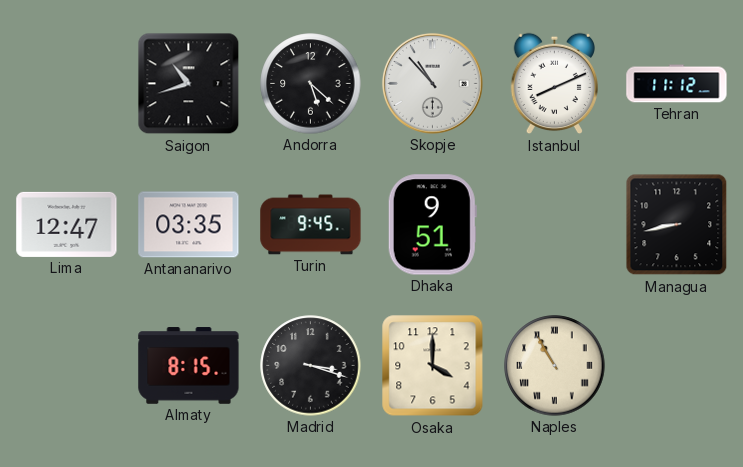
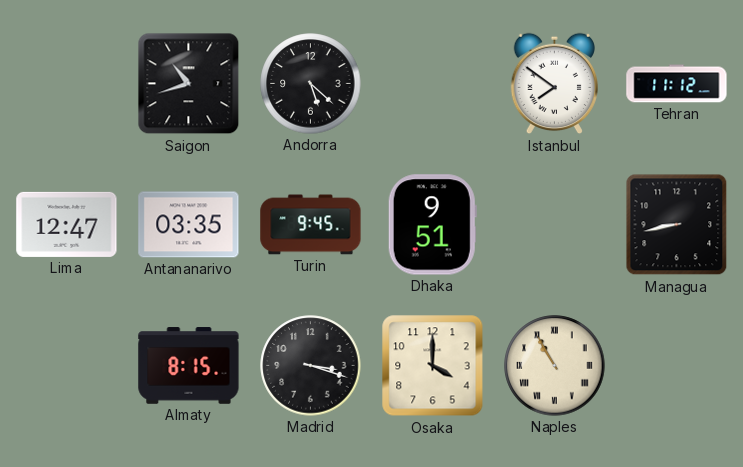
Skopje: 10:53 -> none (432, 83)
Istanbul: 8:11 -> 7:51 (554, 84)
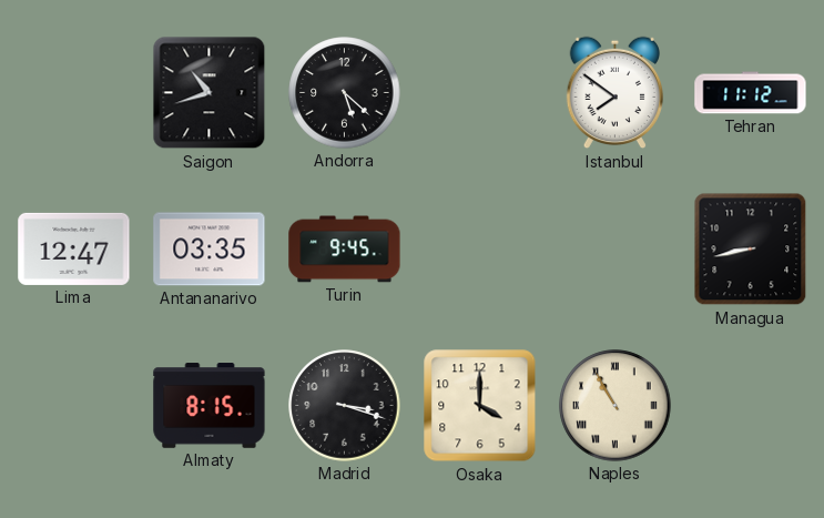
Dhaka: 9:51 -> none (432, 225)
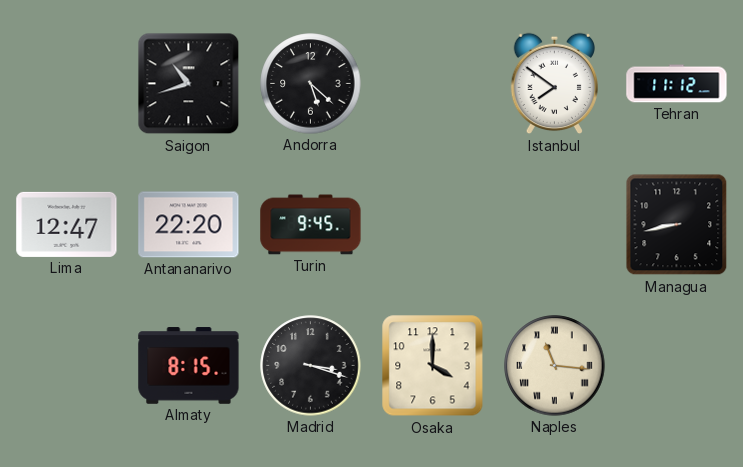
Antananarivo: 03:35 -> 22:20 (189, 225)
Naples: 10:55 -> 11:16 (555, 366)
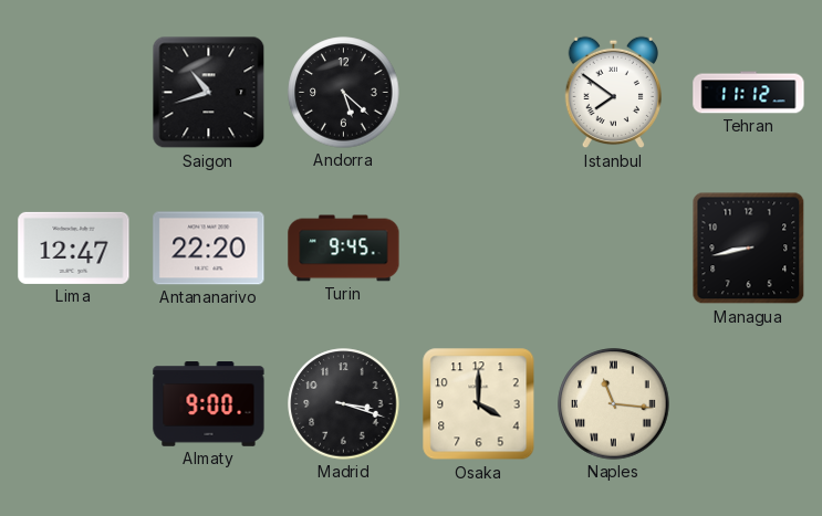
Almaty: 8:15 -> 9:00 (209, 404)
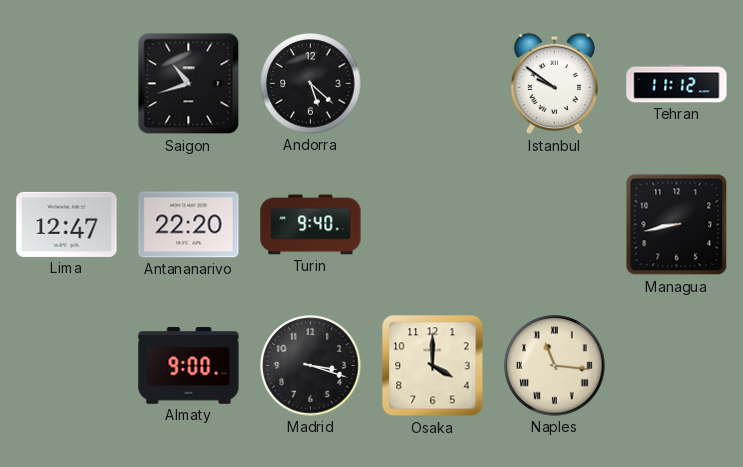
Istanbul: 7:51 -> 9:51 (554, 84)
Turin: 9:45 -> 9:40 (311, 225)
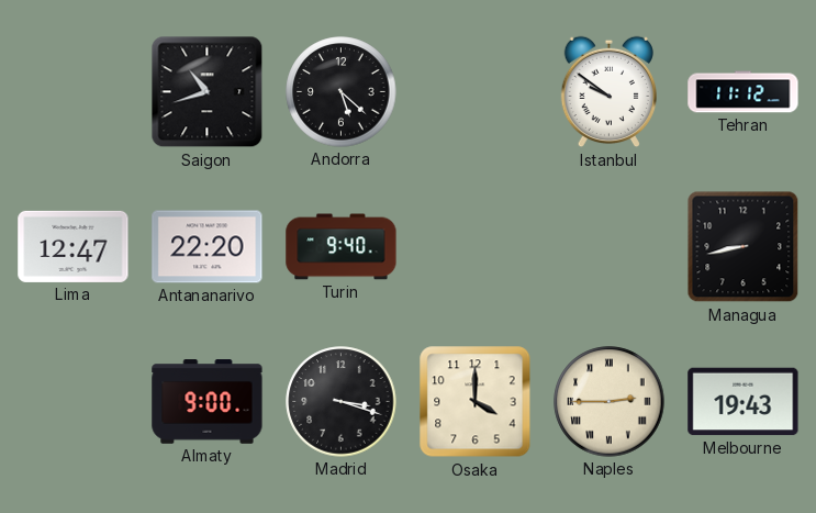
Naples: 11:16 -> 2:45 (610, 402)
Melbourne: none -> 19:43 (744, 402)
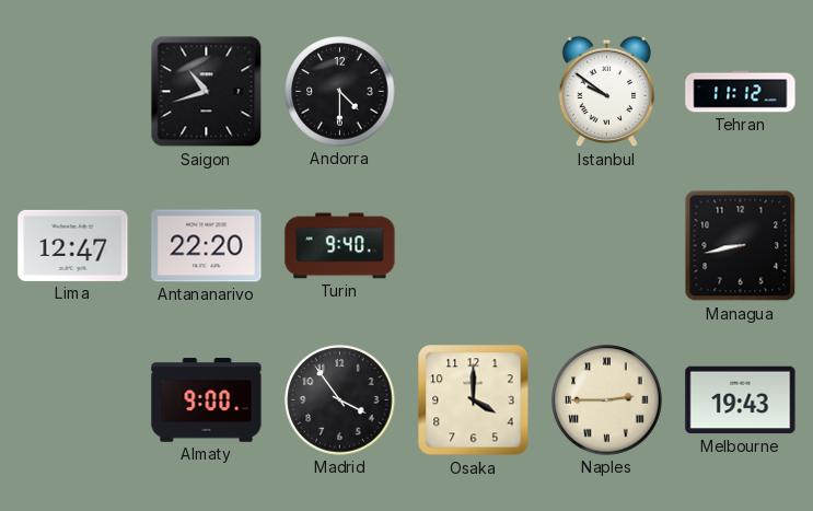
Andorra: 5:22 -> 4:30 (340, 92)
Madrid: 3:18 -> 3:54 (340, 400)
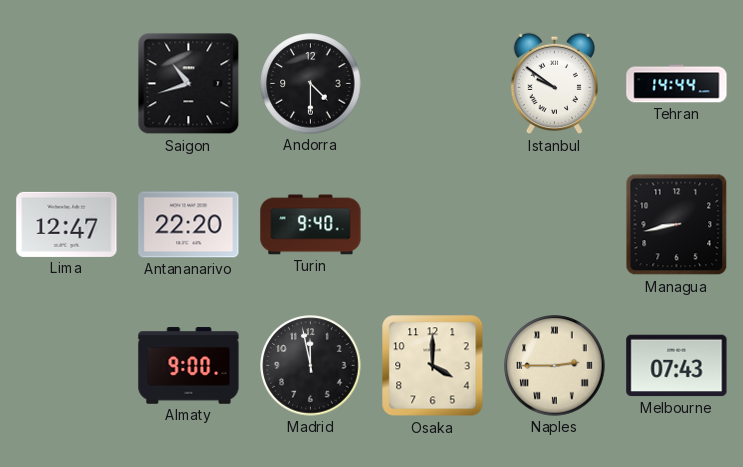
Tehran: 11:12 -> 14:44 (677, 84)
Madrid: 3:54 -> 11:58 (311, 366)
Melbourne: 19:43 -> 07:43 (677, 366)
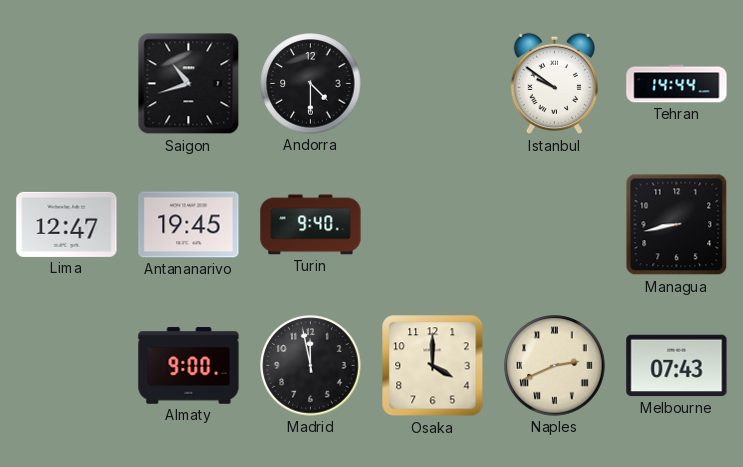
Antananarivo: 22:20 -> 19:45 (189, 225)
Naples: 2:45 -> 2:41 (555, 366)
